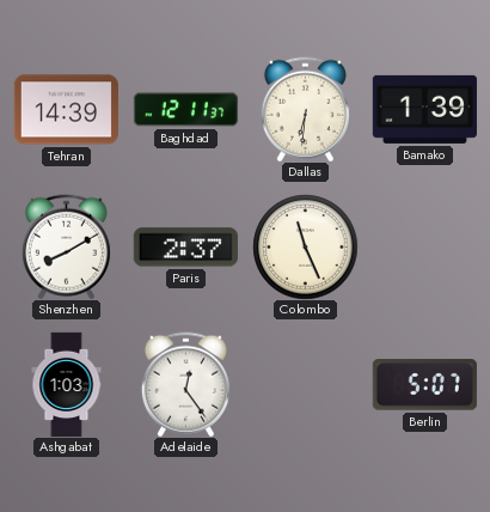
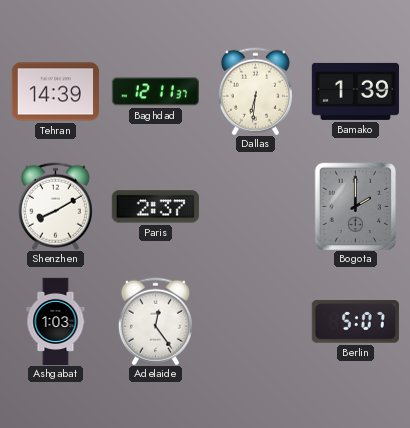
Colombo: 11:26 -> none (305, 246)
Bogota: none -> 2:00 (356, 206)
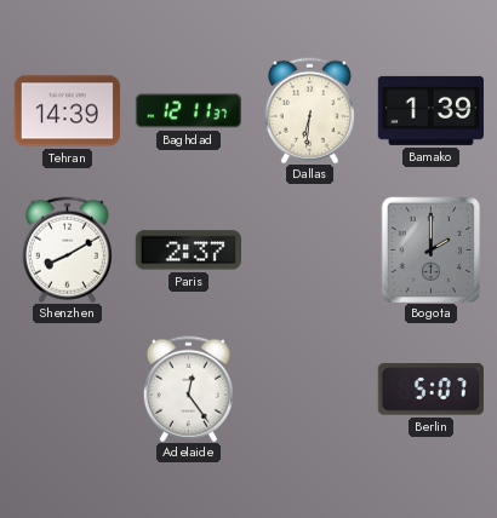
Ashgabat: 1:03 -> none (56, 321)
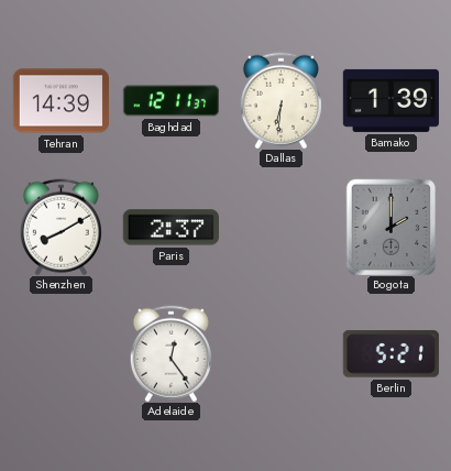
Berlin: 5:07 -> 5:21 (391, 354)
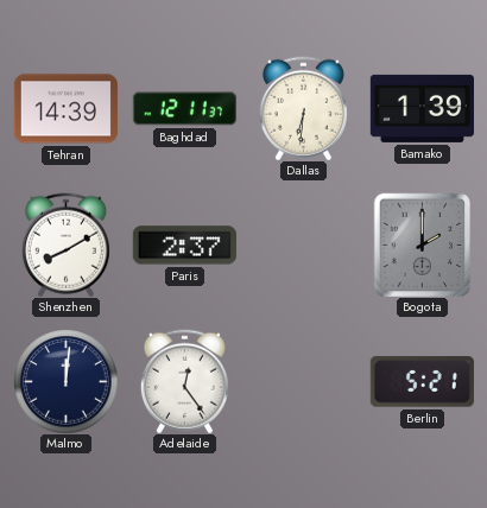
Malmo: none -> 12:01 (65, 381)
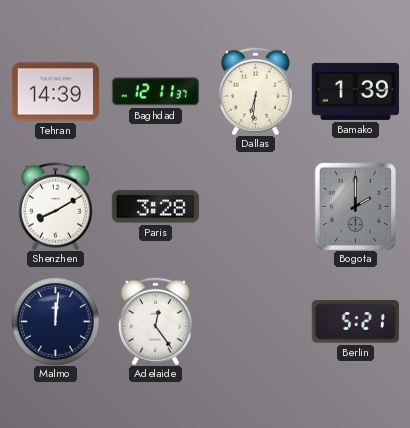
Paris: 2:37 -> 3:28 (155, 207)
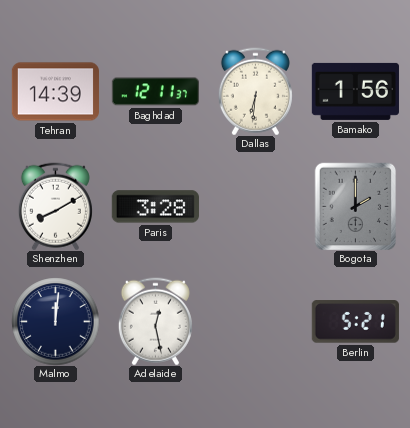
Bamako: 1:39 -> 1:56 (355, 91)
Adelaide: 12:24 -> 12:28 (155, 321)
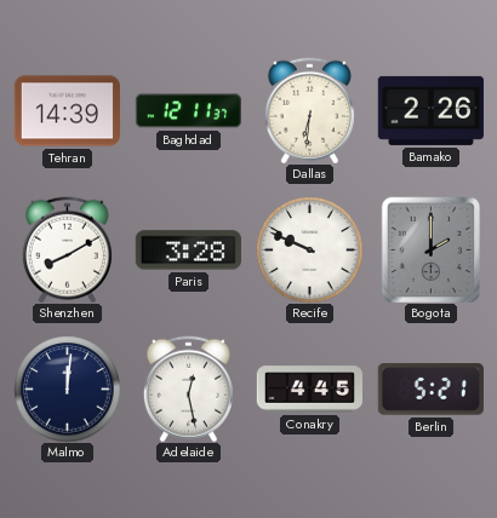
Bamako: 1:56 -> 2:26 (430, 110)
Recife: none -> 9:49 (309, 249)
Conakry: none -> 4:45 (309, 390)
